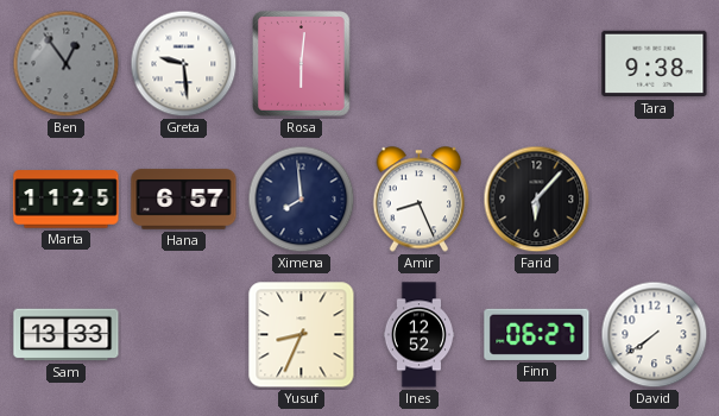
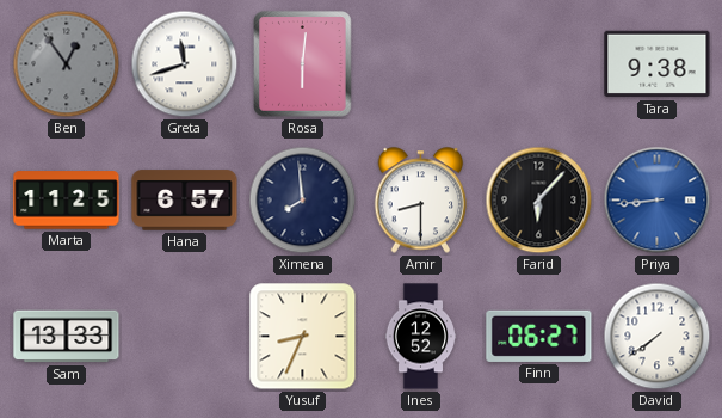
Greta: 9:29 -> 11:42 (185, 64)
Amir: 8:26 -> 8:30 (421, 201)
Priya: none -> 8:44 (658, 201)
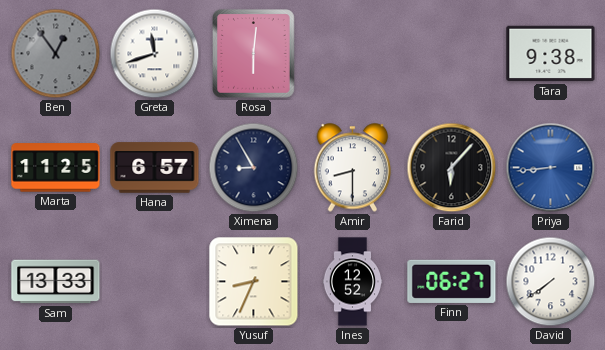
Ximena: 7:59 -> 8:55 (254, 168)
